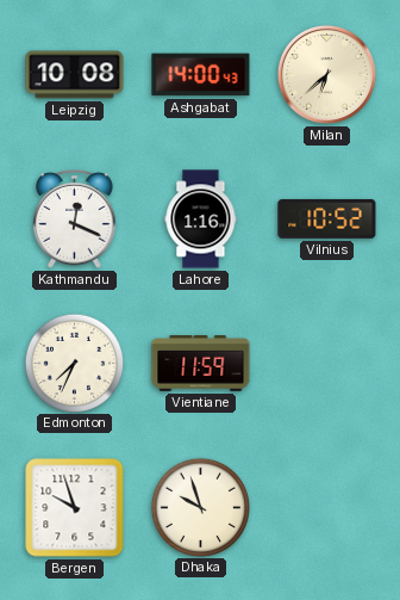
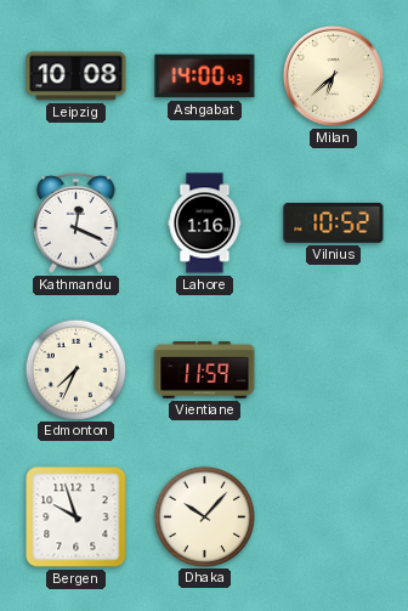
Dhaka: 9:57 -> 10:07 (204, 516)
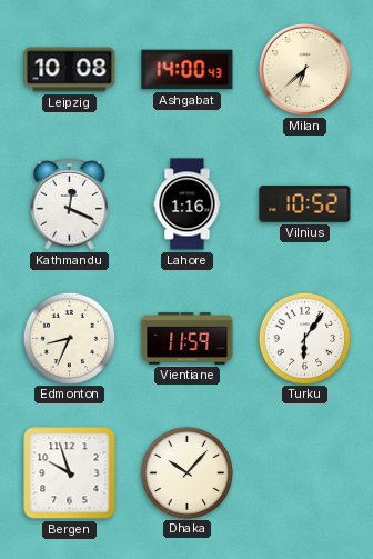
Edmonton: 7:34 -> 8:34 (69, 338)
Turku: none -> 6:06 (304, 338)
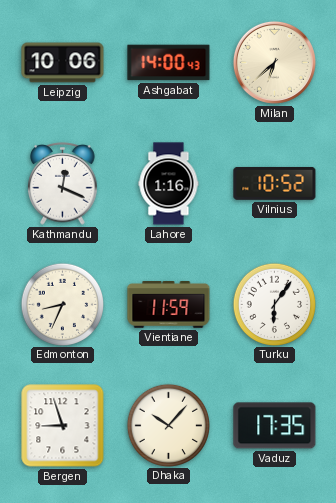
Leipzig: 10:08 -> 10:06 (63, 63)
Bergen: 9:57 -> 8:57 (63, 426)
Vaduz: none -> 17:35 (275, 426)
